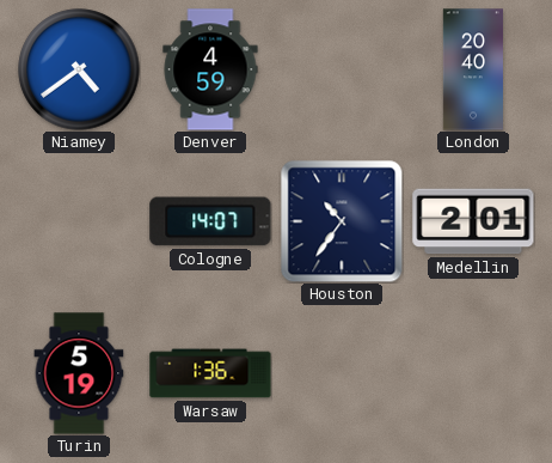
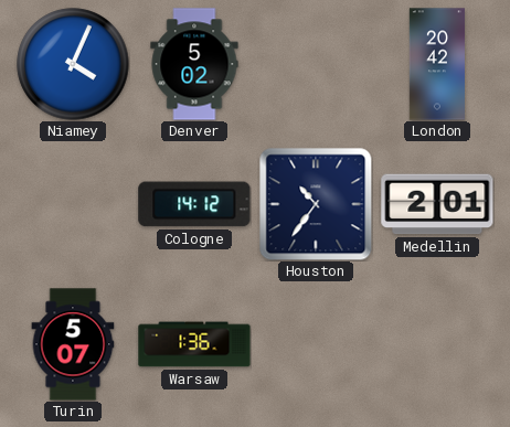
Niamey: 4:39 -> 4:04 (73, 64)
Denver: 4:59 -> 5:02 (194, 64)
London: 20:40 -> 20:42 (437, 64)
Cologne: 14:07 -> 14:12 (194, 204)
Turin: 5:19 -> 5:07 (73, 344)
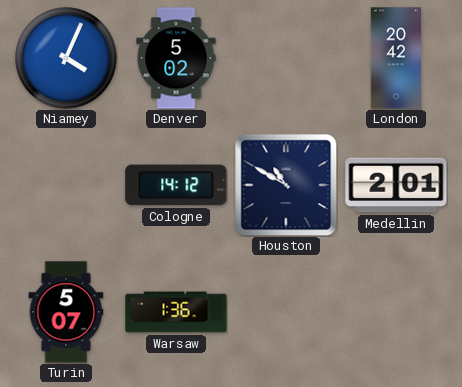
Houston: 10:36 -> 10:50 (286, 185)
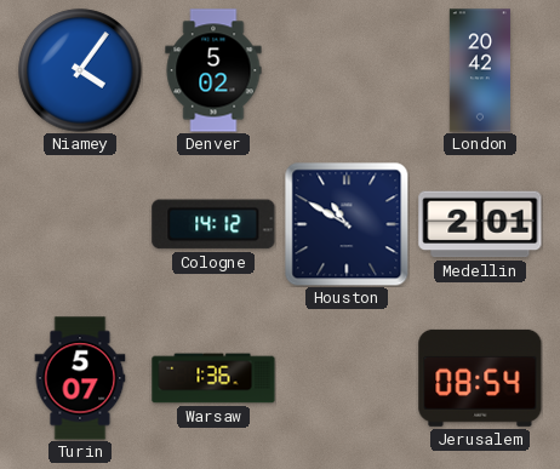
Niamey: 4:04 -> 4:06 (80, 70)
Jerusalem: none -> 08:54 (480, 378)
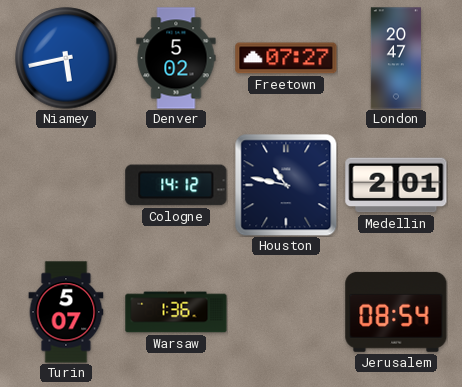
Niamey: 4:06 -> 5:43 (66, 58)
Freetown: none -> 07:27 (286, 58)
London: 20:42 -> 20:47 (396, 58)
Houston: 10:50 -> 10:47 (286, 185)
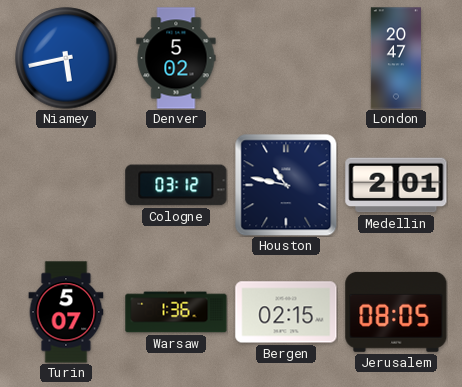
Freetown: 07:27 -> none (286, 58)
Cologne: 14:12 -> 03:12 (176, 185)
Bergen: none -> 02:15 (286, 312)
Jerusalem: 08:54 -> 08:05 (396, 312)
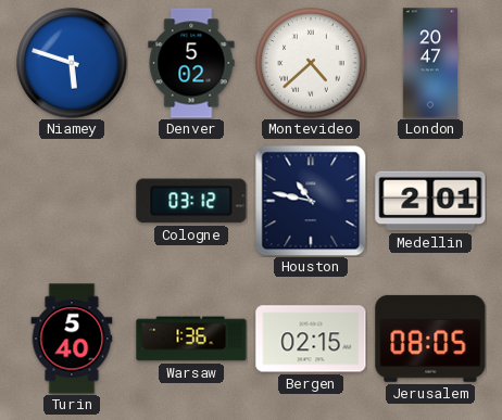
Niamey: 5:43 -> 5:48 (72, 63)
Montevideo: none -> 4:38 (311, 63)
Turin: 5:07 -> 5:40 (72, 339)
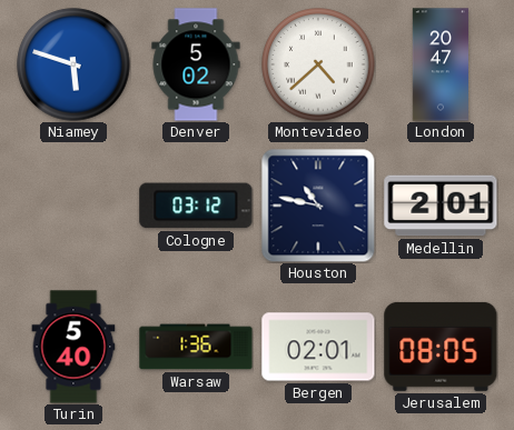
Bergen: 02:15 -> 02:01 (318, 347)
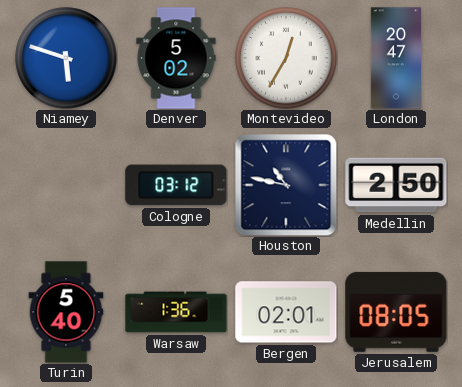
Montevideo: 4:38 -> 12:35 (286, 58)
Medellin: 2:01 -> 2:50 (396, 185)
